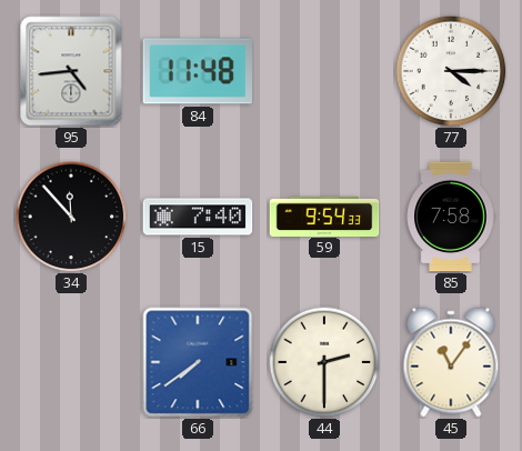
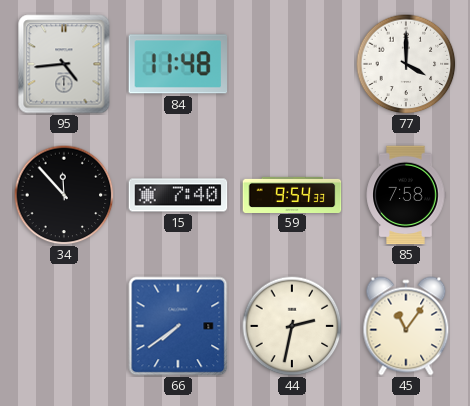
77: 4:15 -> 4:00 (406, 64)
44: 2:30 -> 2:32 (292, 326)
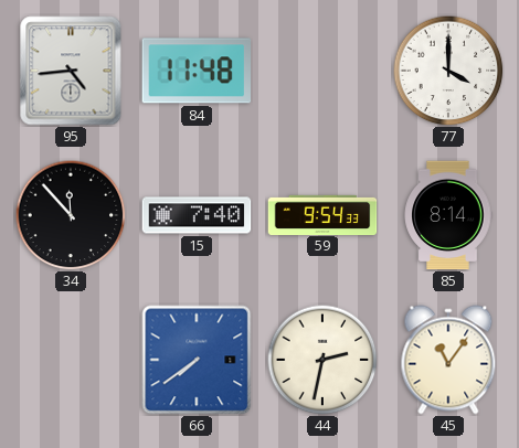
85: 7:58 -> 8:14 (448, 215)
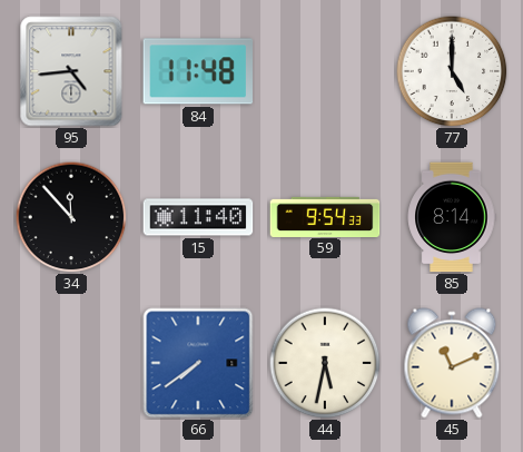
77: 4:00 -> 5:00 (452, 71)
15: 7:40 -> 11:40 (198, 217)
44: 2:32 -> 5:32 (325, 363)
45: 11:06 -> 11:11 (452, 363)
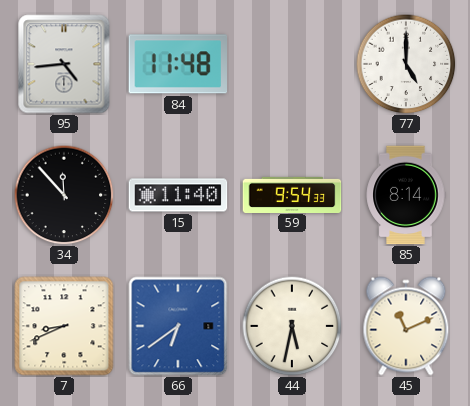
7: none -> 8:41 (64, 326)
66: 7:39 -> 6:39 (178, 326)
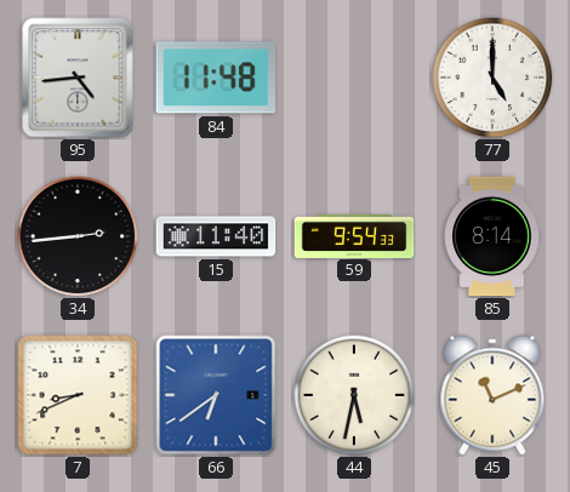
34: 11:53 -> 2:44 (78, 236)
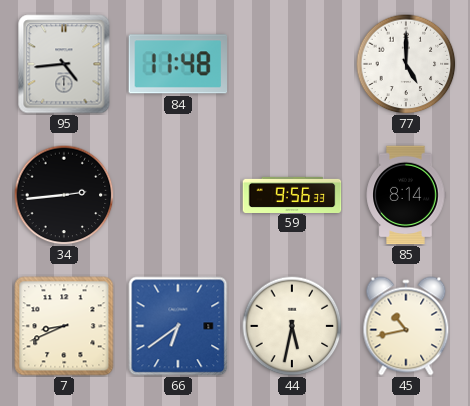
15: 11:40 -> none (216, 236)
59: 9:54 -> 9:56 (292, 194)
45: 11:11 -> 10:43 (406, 326)
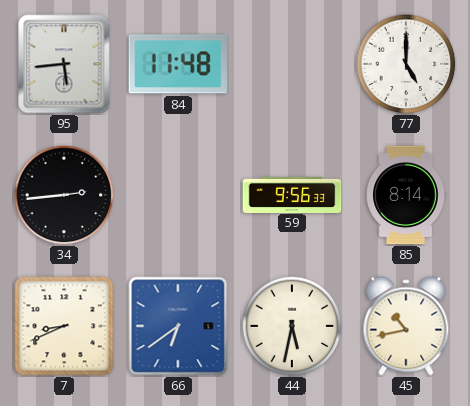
95: 4:44 -> 5:44 (64, 64)
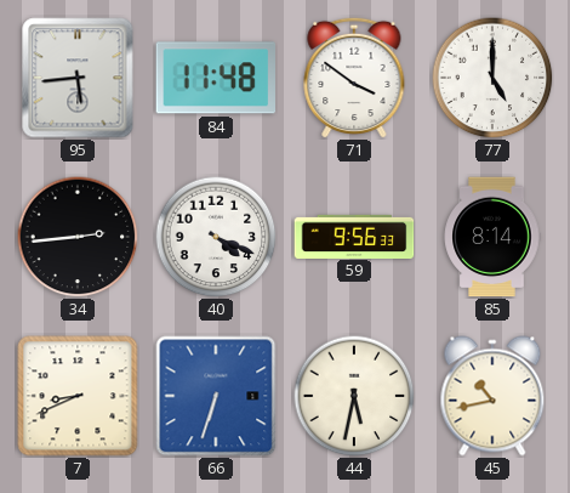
71: none -> 3:51 (354, 78)
40: none -> 4:19 (216, 237)
66: 6:39 -> 6:33 (216, 396)
